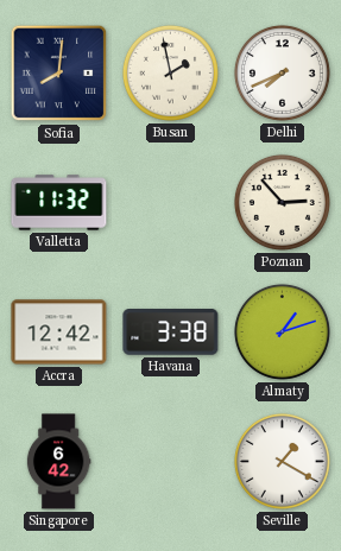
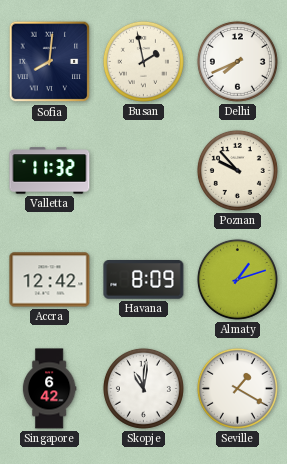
Poznan: 2:53 -> 9:53 (237, 170)
Havana: 3:38 -> 8:09 (144, 280)
Skopje: none -> 11:01 (143, 388)
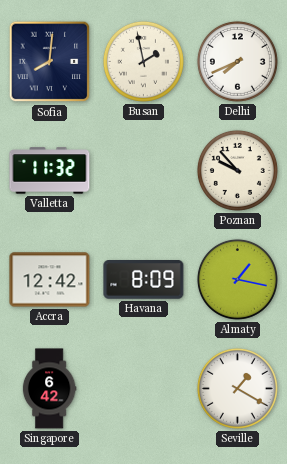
Almaty: 1:12 -> 1:17 (237, 279)
Skopje: 11:01 -> none (143, 388)
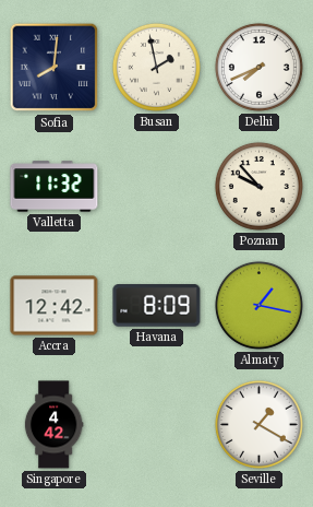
Singapore: 6:42 -> 4:42 (53, 425)
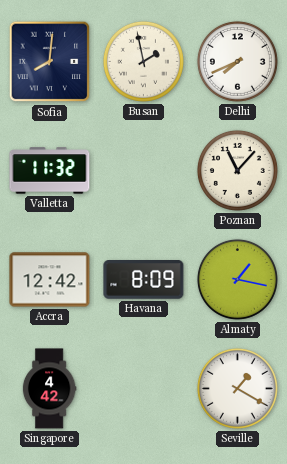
Poznan: 9:53 -> 11:07 (237, 170)
